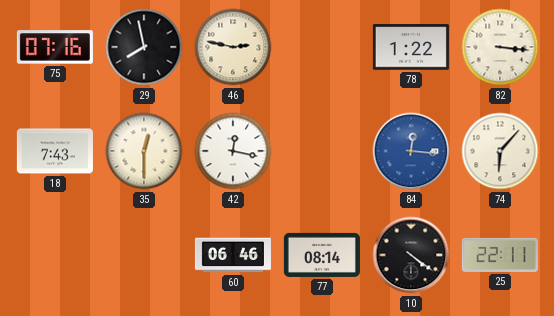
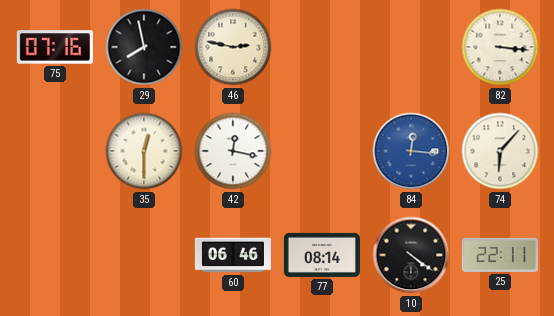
78: 1:22 -> none (411, 47)
18: 7:43 -> none (55, 151)
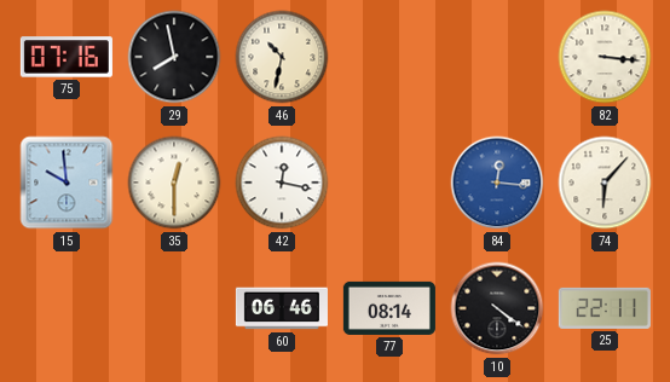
46: 2:47 -> 10:32 (282, 57)
15: none -> 9:59 (67, 183)
